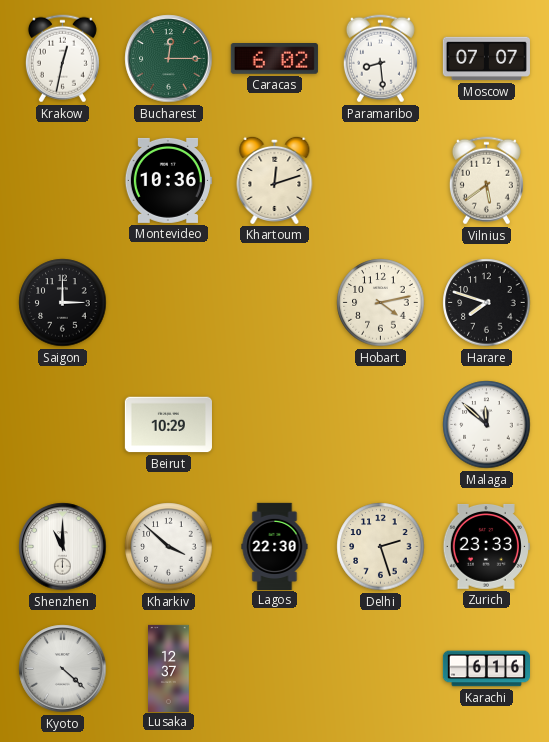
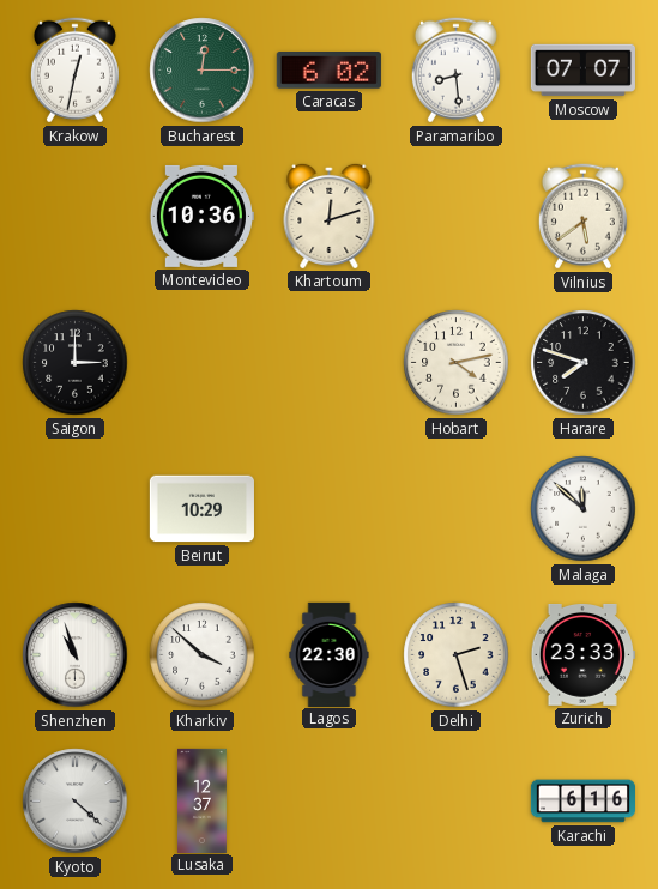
Shenzhen: 11:00 -> 10:57 (76, 655)
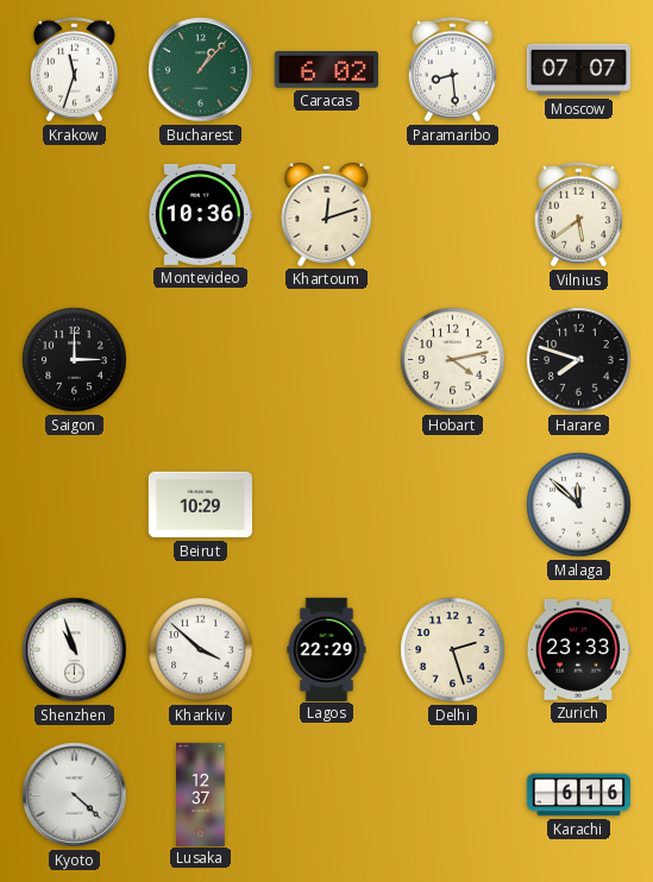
Krakow: 12:32 -> 11:33 (74, 70)
Bucharest: 12:15 -> 1:07 (201, 70)
Lagos: 22:30 -> 22:29 (327, 649)
